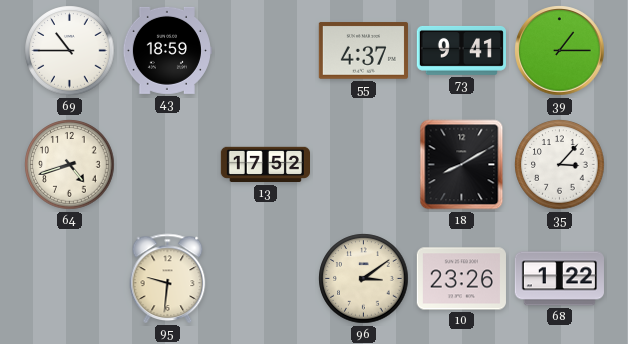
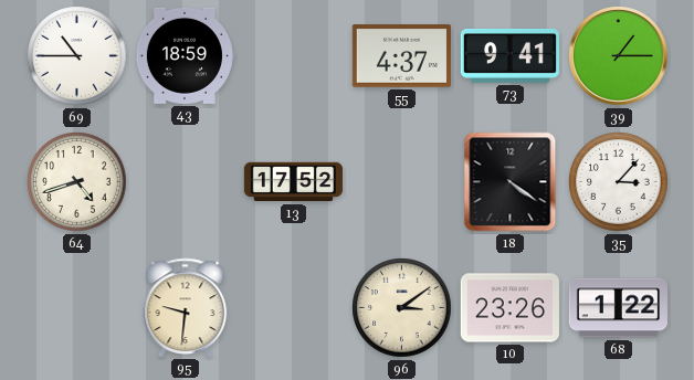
18: 8:10 -> 4:21 (511, 182)
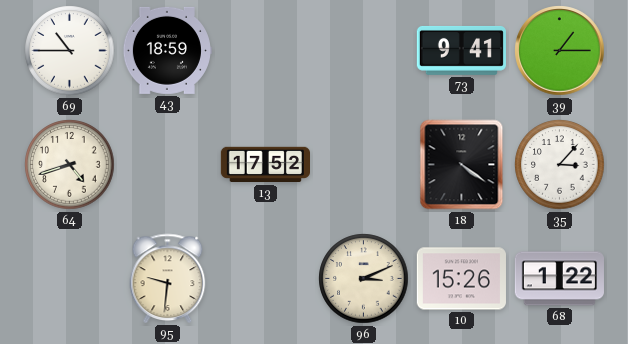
55: 4:37 -> none (401, 56)
96: 3:09 -> 3:11 (364, 279)
10: 23:26 -> 15:26 (461, 279)
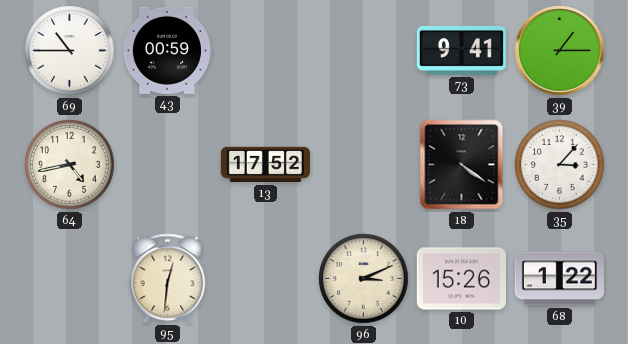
43: 18:59 -> 00:59 (167, 50)
64: 4:42 -> 4:43 (70, 165)
95: 9:31 -> 12:31 (168, 278)
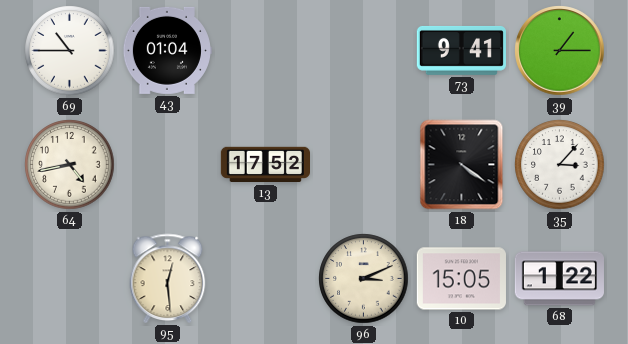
43: 00:59 -> 01:04 (167, 50)
95: 12:31 -> 12:29 (168, 278)
10: 15:26 -> 15:05 (461, 279)
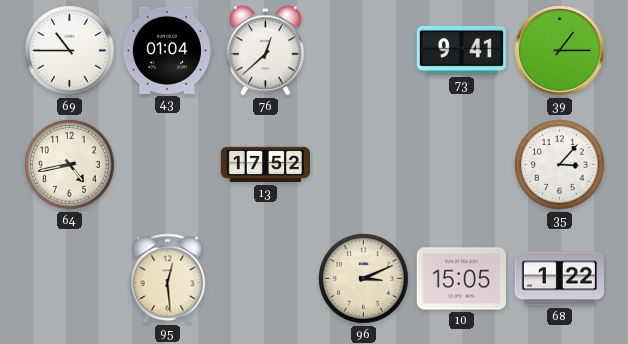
76: none -> 12:38 (265, 51)
18: 4:21 -> none (462, 165)
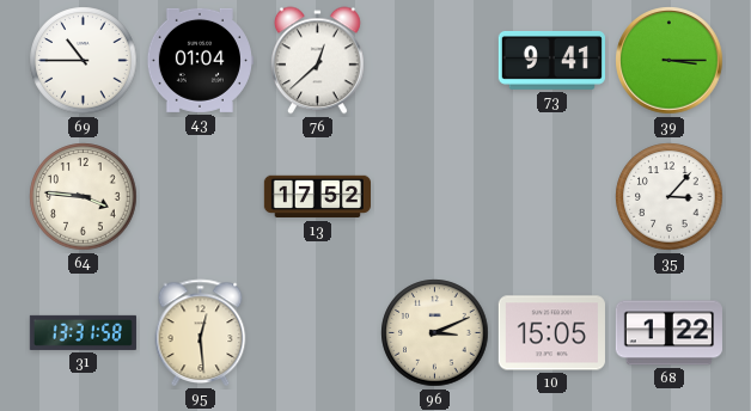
39: 1:15 -> 3:15 (670, 61)
64: 4:43 -> 3:46 (84, 197)
31: none -> 13:31 (83, 332)
